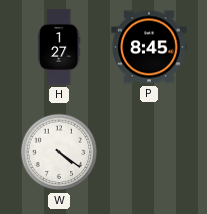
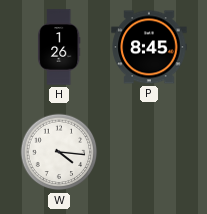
H: 1:27 -> 1:26 (60, 47)
W: 4:21 -> 4:16 (59, 152)
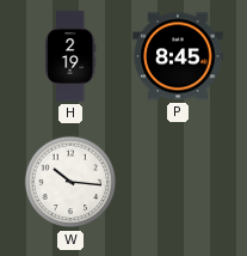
H: 1:26 -> 2:19 (72, 56)
W: 4:16 -> 10:16 (70, 182)
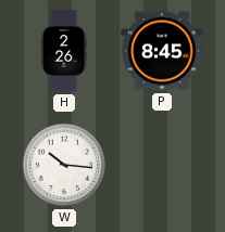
H: 2:19 -> 2:26 (65, 51)
